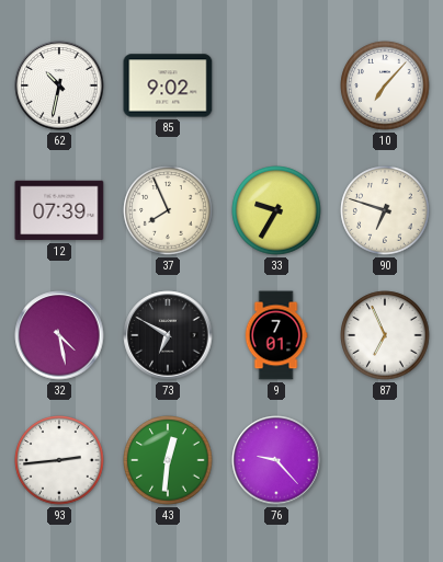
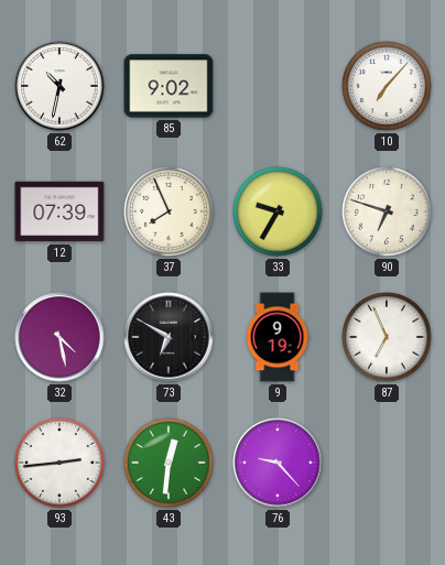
9: 7:01 -> 9:19 (278, 337)
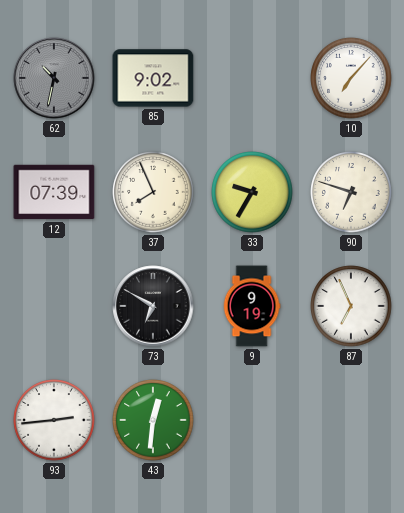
62 dial: white -> grey (54, 78)
32: 4:28 -> none (59, 337)
76: 9:23 -> none (278, 463)
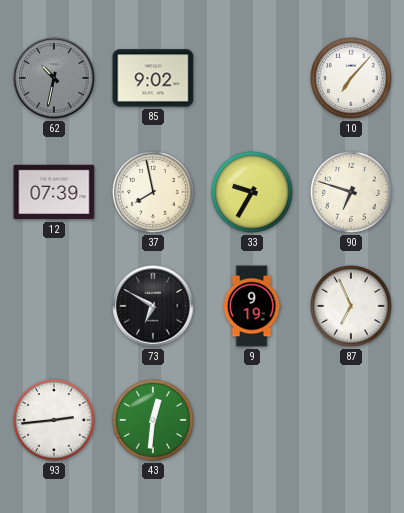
37: 7:56 -> 7:58 (153, 192)
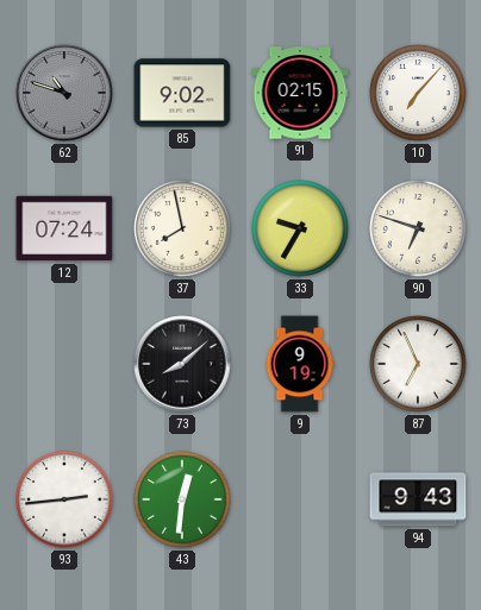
62: 10:32 -> 10:48 (64, 93)
91: none -> 02:15 (300, 93)
12: 07:39 -> 07:24 (64, 228)
73: 6:50 -> 8:08 (182, 364)
94: none -> 9:43 (418, 499)
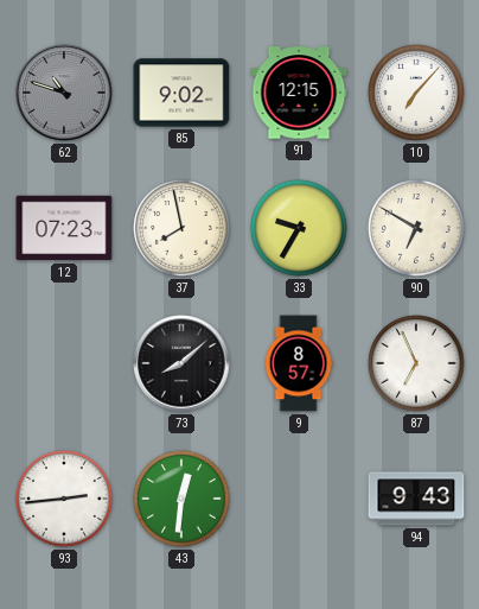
91: 02:15 -> 12:15 (299, 93)
12: 07:24 -> 07:23 (64, 228)
90: 6:48 -> 6:50 (416, 228)
9: 9:19 -> 8:57 (299, 363)
